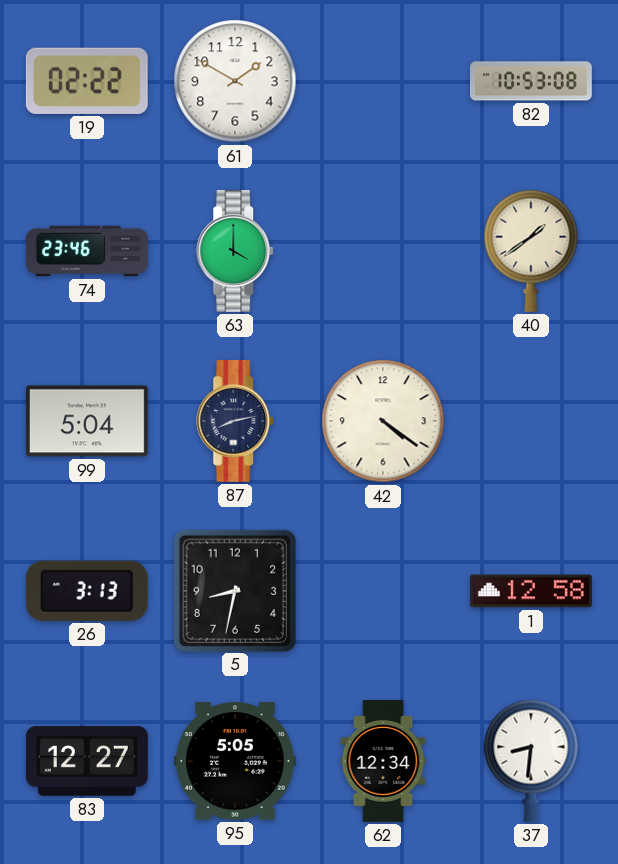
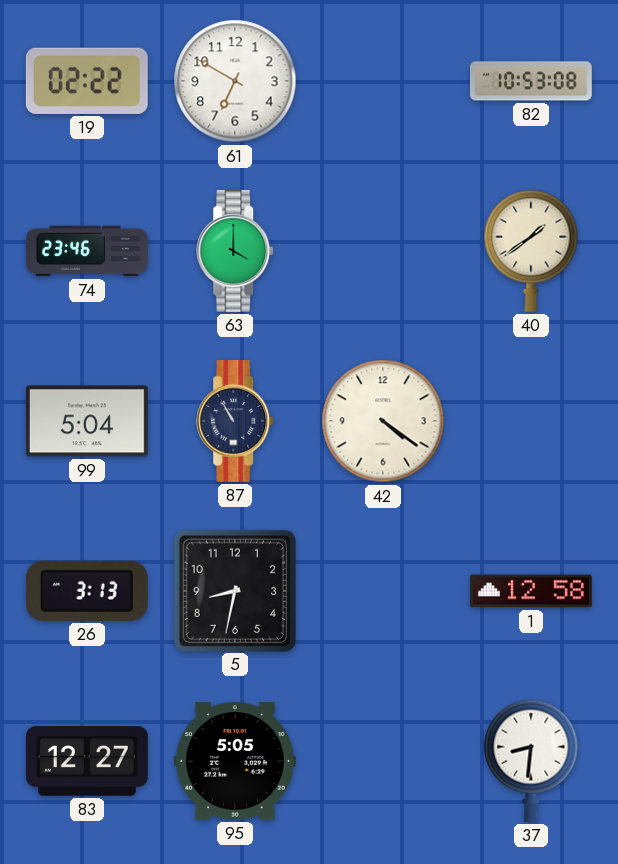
61: 1:50 -> 6:50 (235, 81)
87: 8:13 -> 10:55 (236, 421)
62: 12:34 -> none (383, 762)
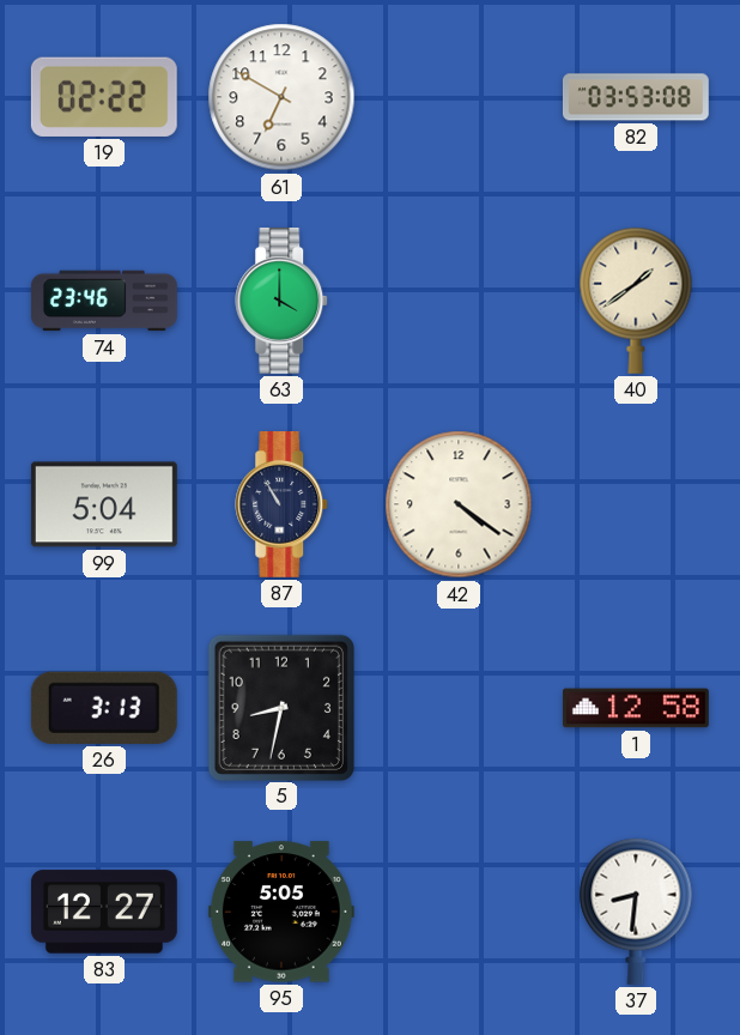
82: 10:53 -> 03:53 (636, 97)
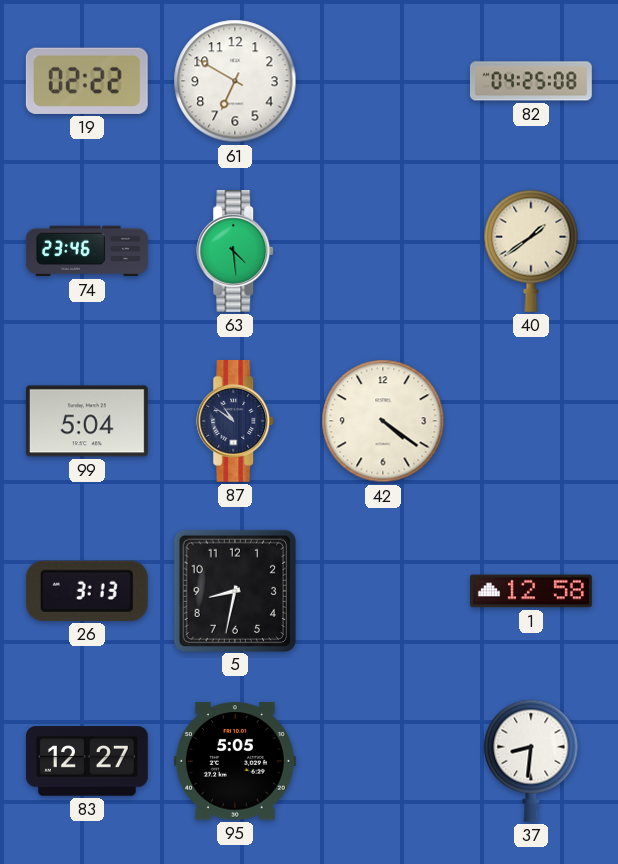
82: 03:53 -> 04:25 (531, 81)
63: 4:00 -> 4:29 (236, 251)
87: 10:55 -> 10:51 (236, 421)
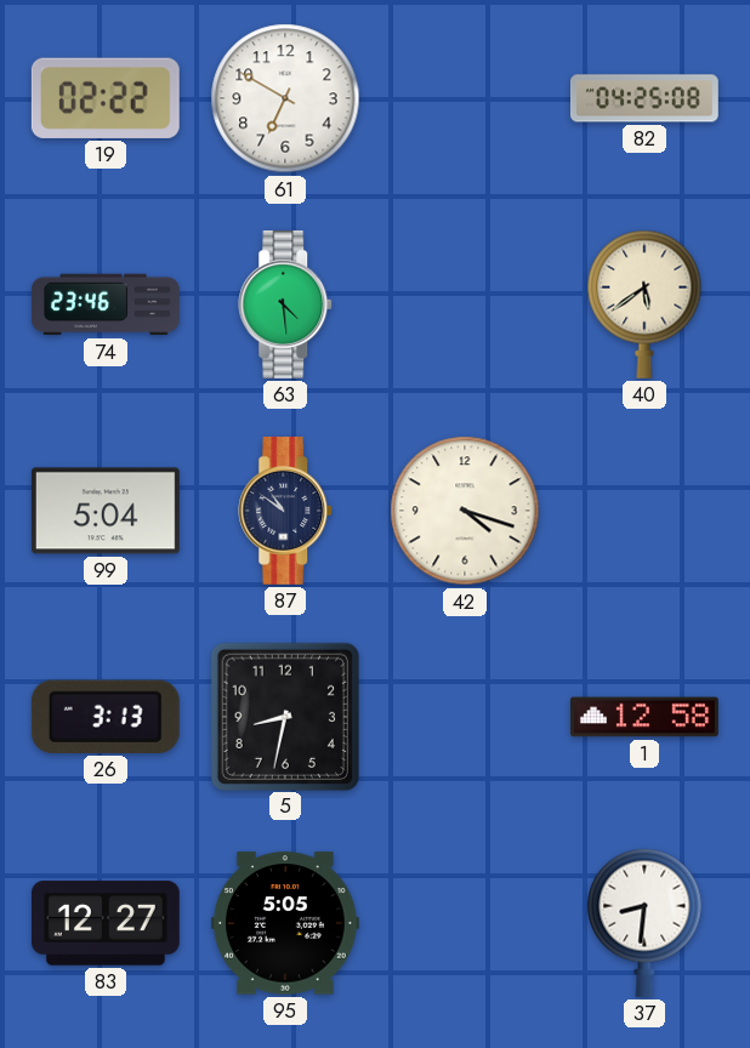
40: 1:39 -> 5:39 (644, 304)
42: 4:21 -> 4:18 (465, 511)
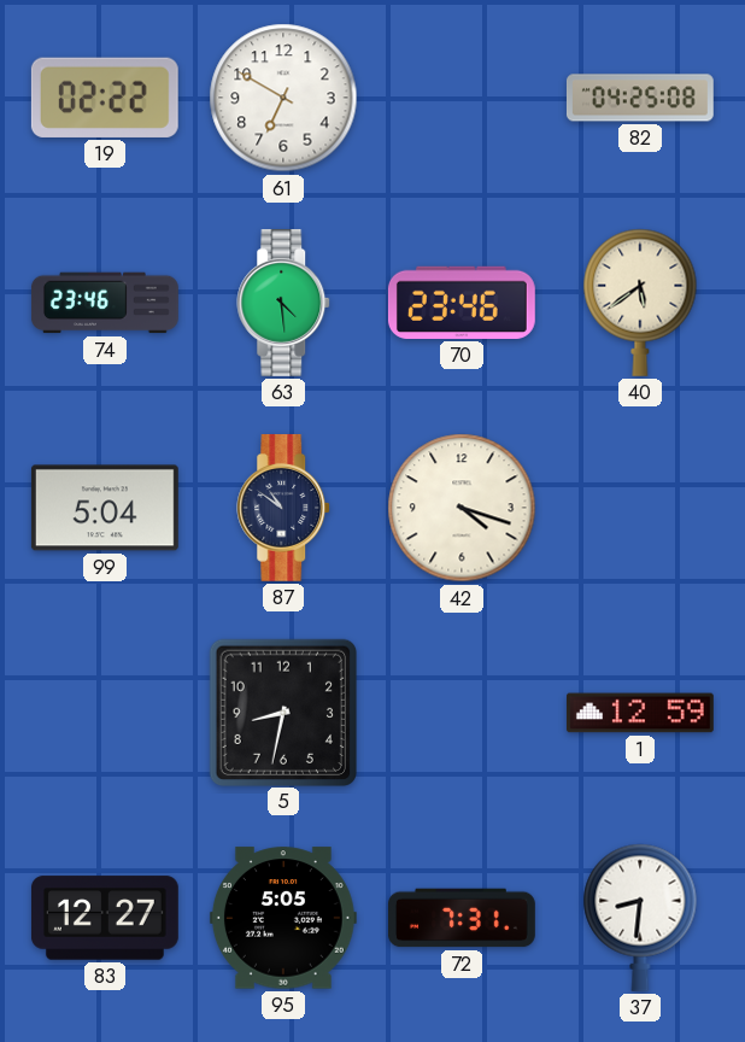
70: none -> 23:46 (462, 303)
26: 3:13 -> none (106, 717)
1: 12:58 -> 12:59 (640, 713)
72: none -> 7:31 (462, 918)
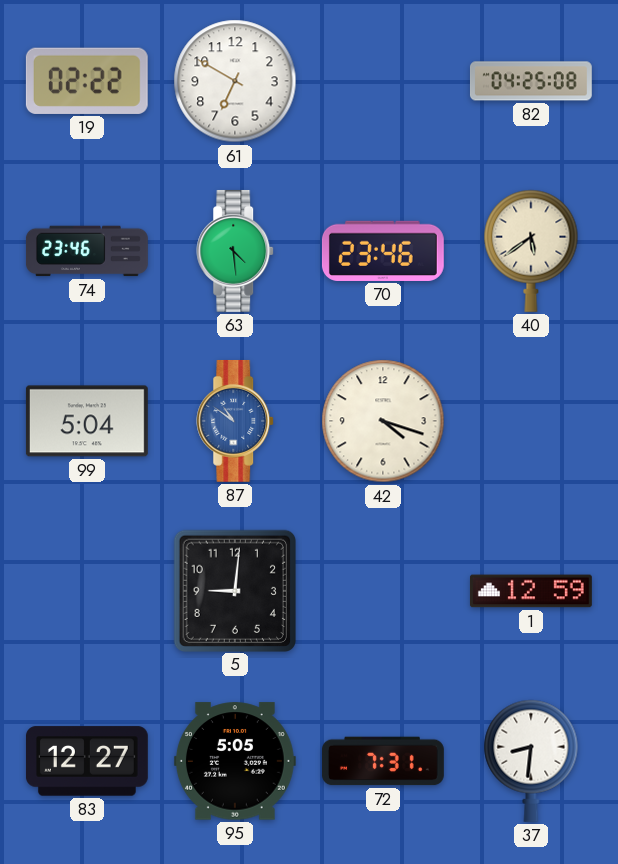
87 dial: navy -> blue (236, 421)
5: 8:32 -> 9:01 (234, 590)
